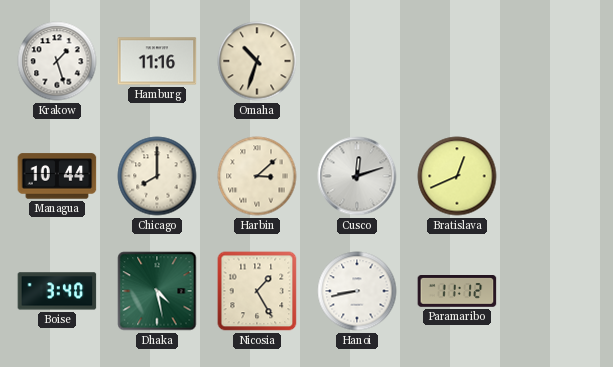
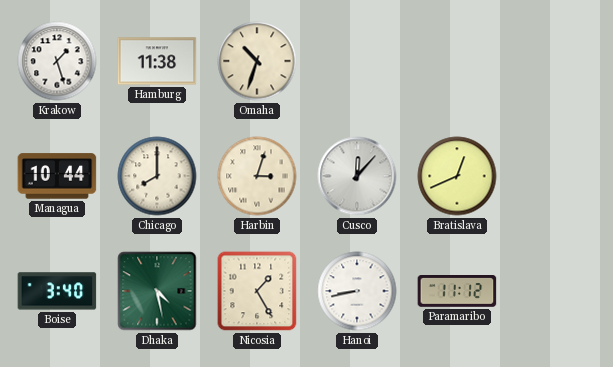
Hamburg: 11:16 -> 11:38 (157, 61)
Harbin: 3:08 -> 3:03 (257, 176)
Cusco: 12:12 -> 12:07 (357, 176)
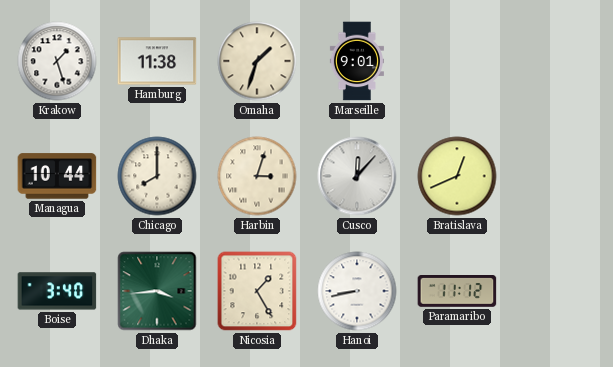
Omaha: 10:33 -> 1:33 (257, 61)
Marseille: none -> 9:01 (357, 61)
Dhaka: 4:28 -> 3:44 (157, 291)
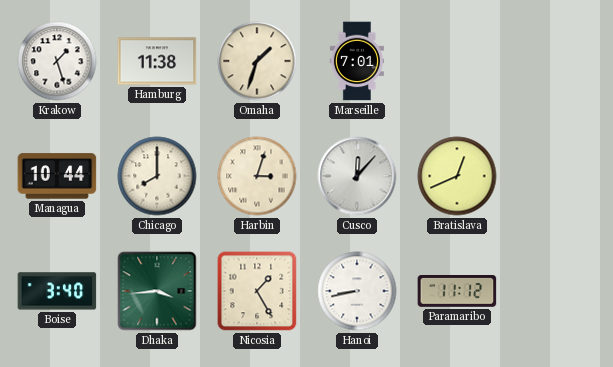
Marseille: 9:01 -> 7:01 (357, 61)
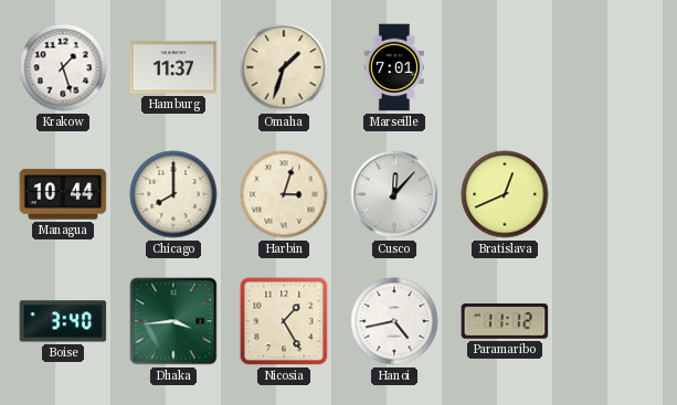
Hamburg: 11:38 -> 11:37 (173, 67)
Hanoi: 8:43 -> 4:43 (394, 321)
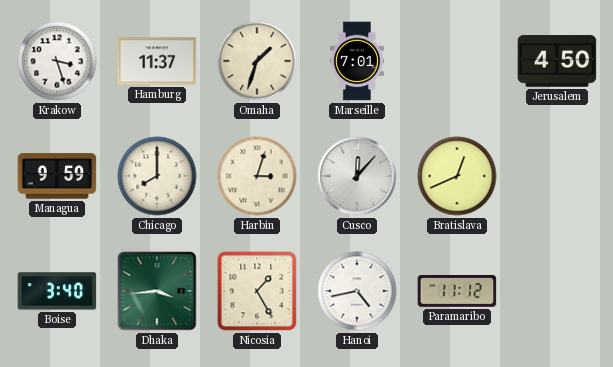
Krakow: 1:27 -> 3:27 (57, 61)
Jerusalem: none -> 4:50 (557, 61)
Managua: 10:44 -> 9:59 (57, 176)
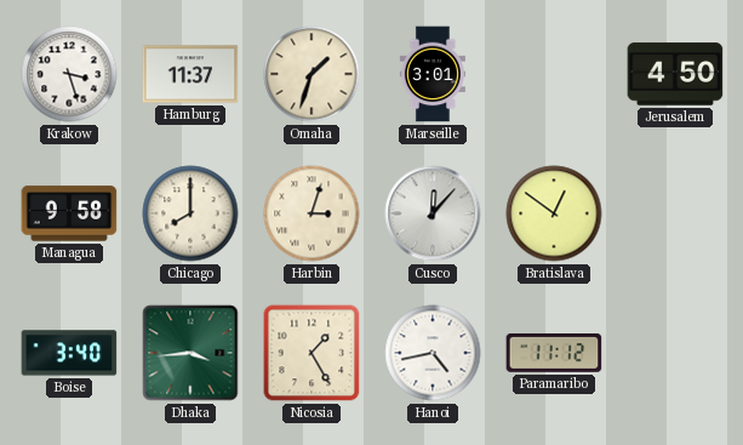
Marseille: 7:01 -> 3:01 (433, 74)
Managua: 9:59 -> 9:58 (69, 213)
Bratislava: 12:41 -> 12:51 (554, 213)
